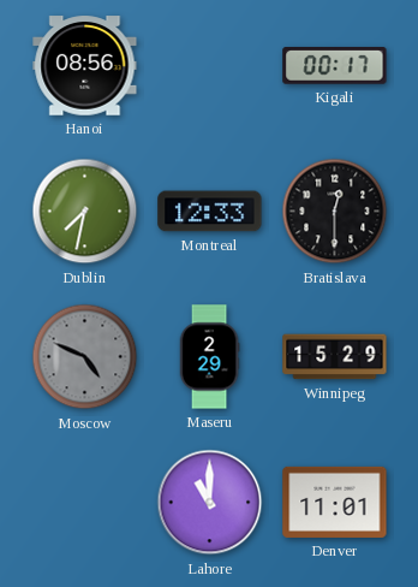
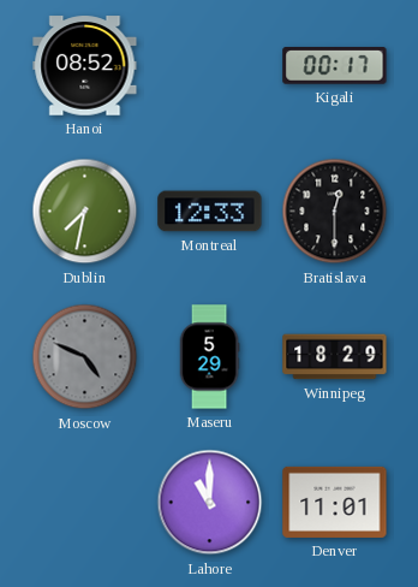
Hanoi: 08:56 -> 08:52 (85, 66)
Maseru: 2:29 -> 5:29 (209, 357)
Winnipeg: 15:29 -> 18:29 (335, 357)
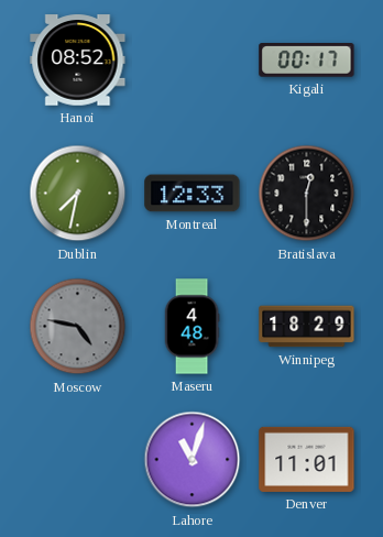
Moscow: 4:49 -> 4:47 (78, 327)
Maseru: 5:29 -> 4:48 (191, 327)
Lahore: 11:00 -> 11:03 (193, 460)
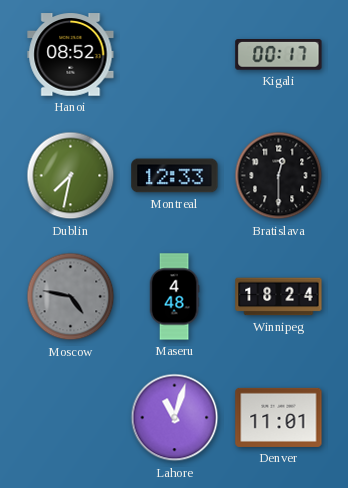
Winnipeg: 18:29 -> 18:24 (279, 297)
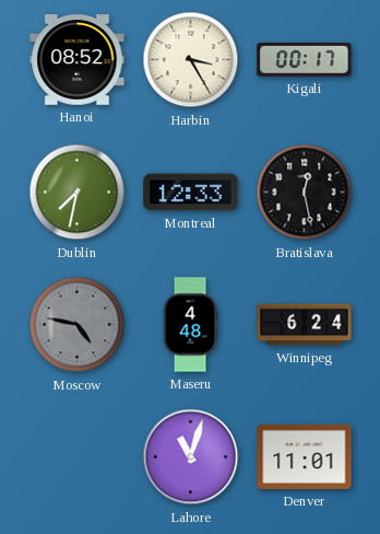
Harbin: none -> 3:25 (191, 60)
Bratislava: 12:30 -> 12:28 (305, 193)
Winnipeg: 18:24 -> 6:24 (305, 325)
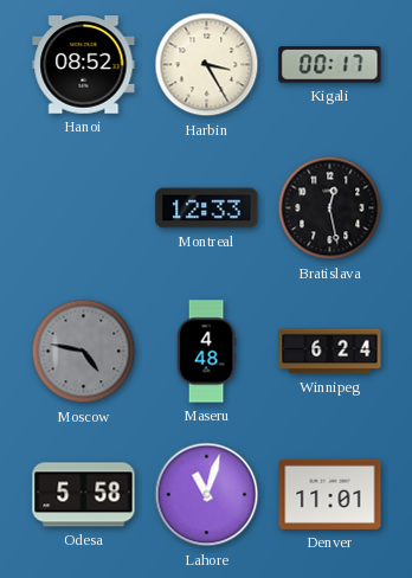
Dublin: 7:32 -> none (78, 193)
Odesa: none -> 5:58 (84, 495)
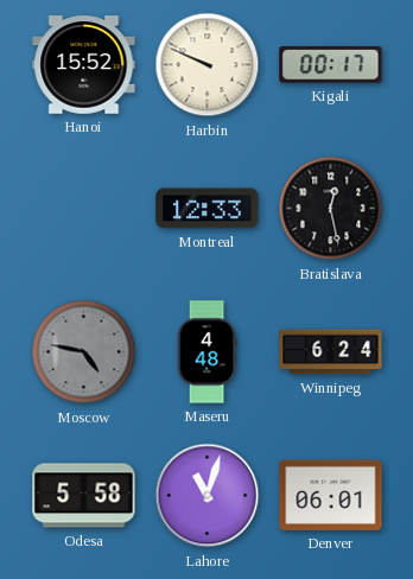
Hanoi: 08:52 -> 15:52 (84, 65)
Harbin: 3:25 -> 9:49 (208, 65)
Denver: 11:01 -> 06:01 (331, 495)
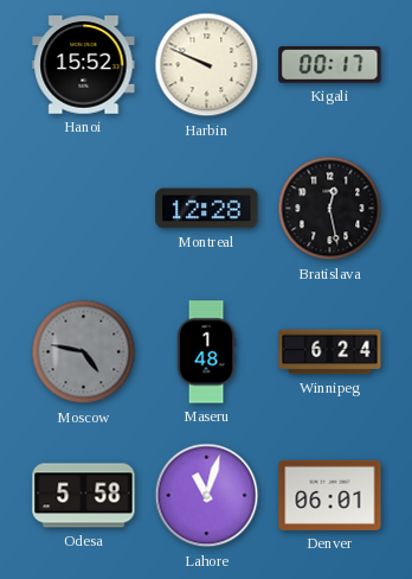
Montreal: 12:33 -> 12:28 (207, 209)
Maseru: 4:48 -> 1:48 (206, 352)
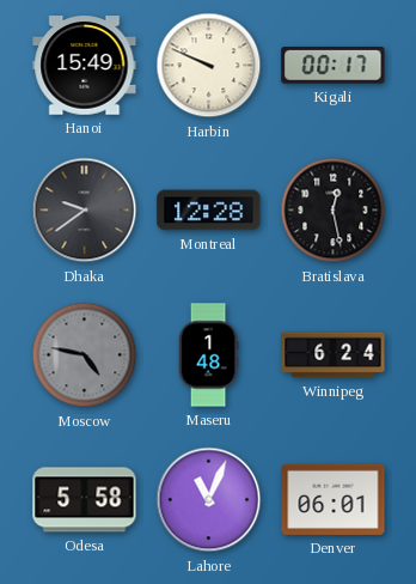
Hanoi: 15:52 -> 15:49 (85, 66)
Dhaka: none -> 9:39 (85, 211)
Lahore: 11:03 -> 11:04 (209, 500)
